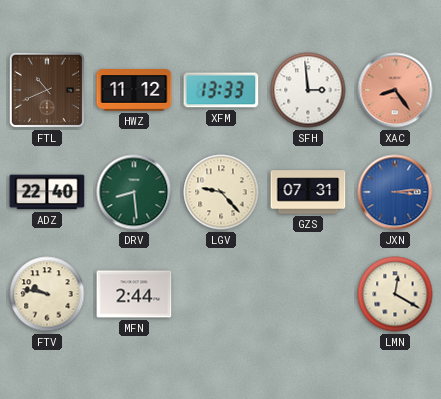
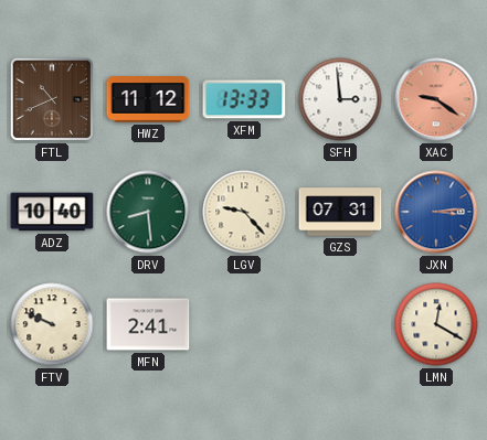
XAC: 8:24 -> 9:21 (436, 99)
ADZ: 22:40 -> 10:40 (52, 212)
FTV: 9:47 -> 9:49 (52, 324)
MFN: 2:44 -> 2:41 (148, 324)
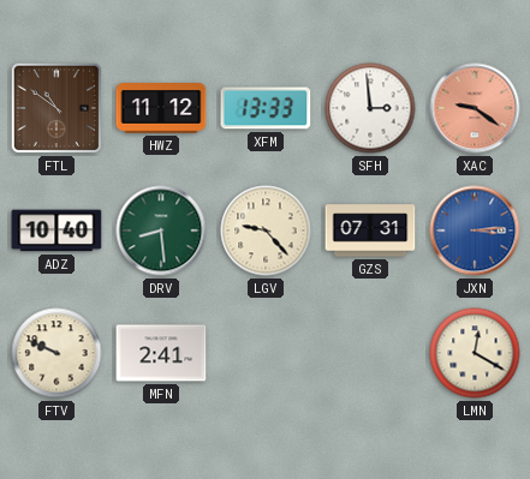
FTL: 10:41 -> 10:51 (56, 108)
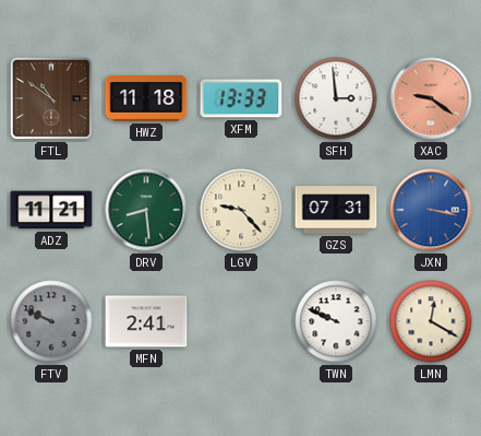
HWZ: 11:12 -> 11:18 (146, 99)
ADZ: 10:40 -> 11:21 (51, 210)
JXN: 3:14 -> 3:17 (431, 210)
FTV dial: cream -> grey (51, 321)
TWN: none -> 9:49 (336, 321)
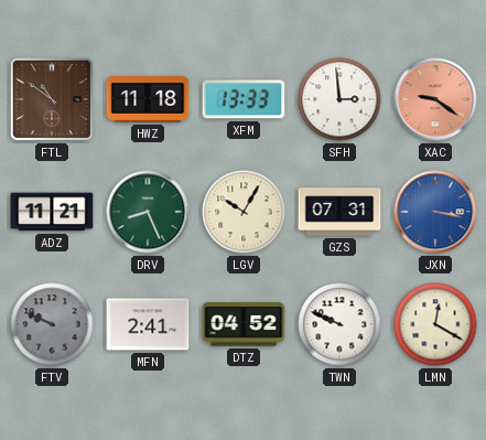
DRV: 8:29 -> 8:26 (148, 212)
LGV: 9:23 -> 10:05 (244, 212)
DTZ: none -> 04:52 (244, 324)
